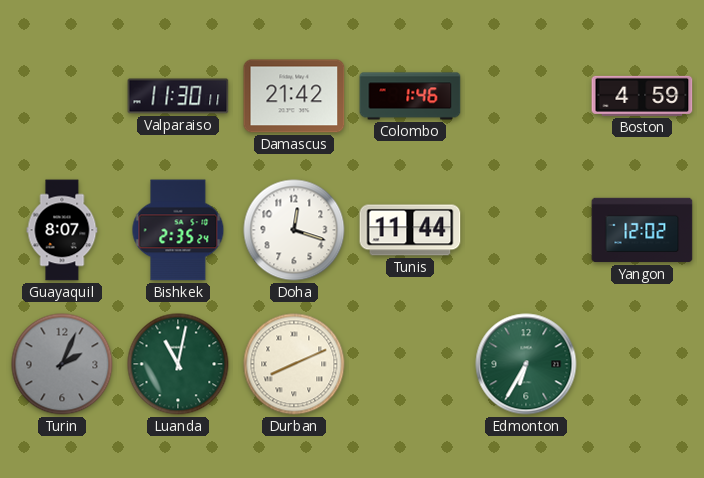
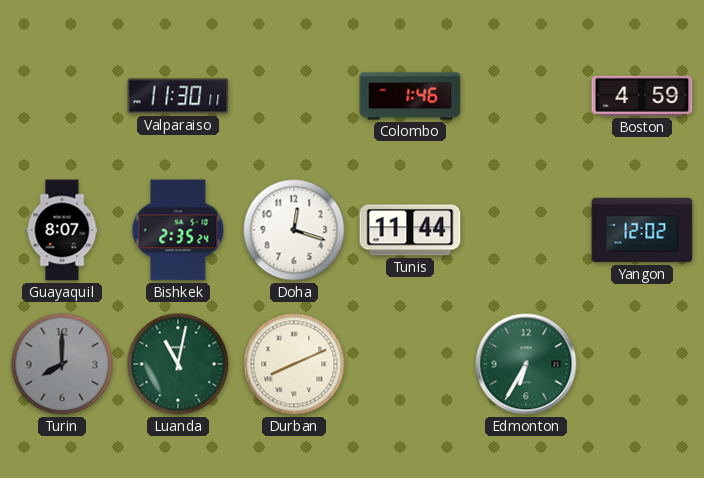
Damascus: 21:42 -> none (294, 96)
Turin: 2:04 -> 8:00 (62, 364)
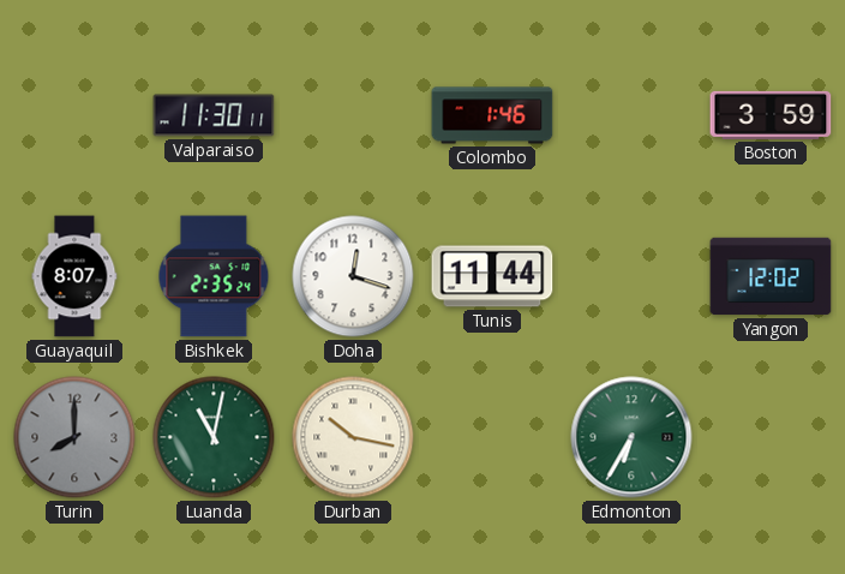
Boston: 4:59 -> 3:59 (771, 115)
Durban: 8:11 -> 10:17 (353, 437)
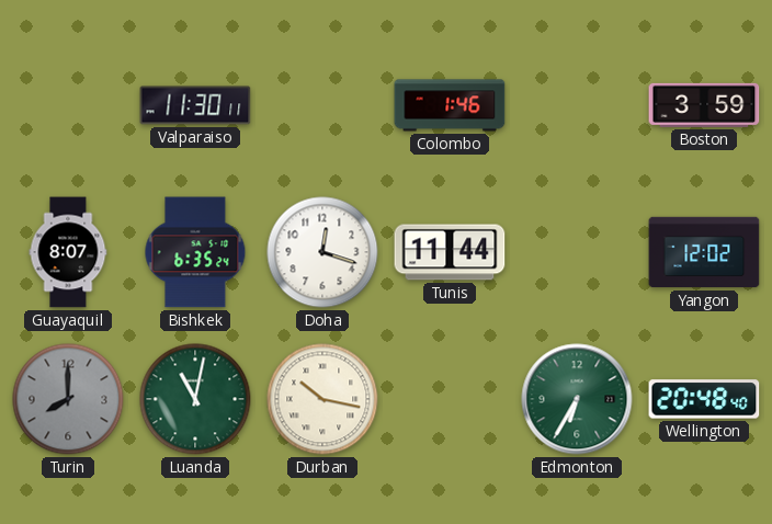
Bishkek: 2:35 -> 6:35 (195, 252)
Wellington: none -> 20:48 (704, 399)
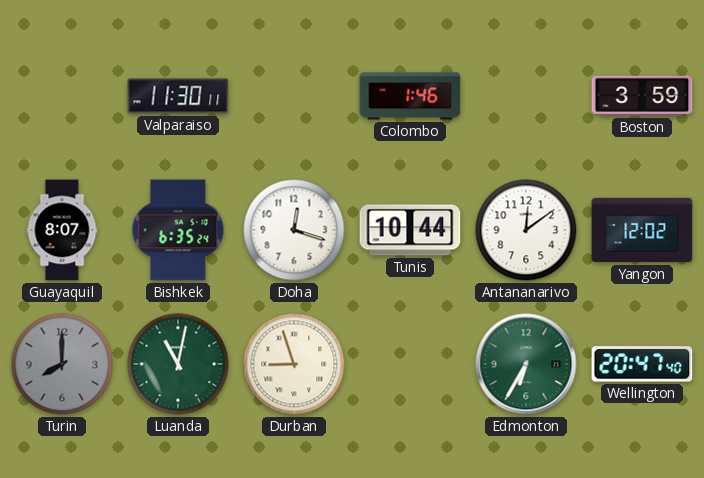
Tunis: 11:44 -> 10:44 (410, 230)
Antananarivo: none -> 12:09 (526, 230)
Durban: 10:17 -> 8:57 (294, 364)
Wellington: 20:48 -> 20:47 (642, 364)
